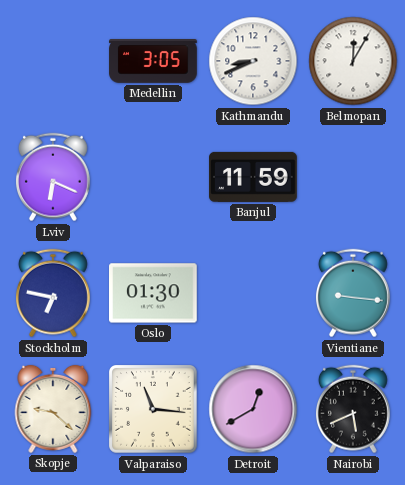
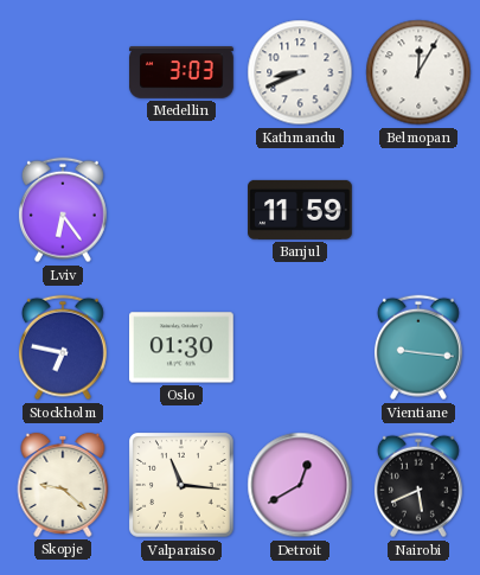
Medellin: 3:05 -> 3:03 (181, 74)
Lviv: 6:19 -> 6:24 (63, 210)
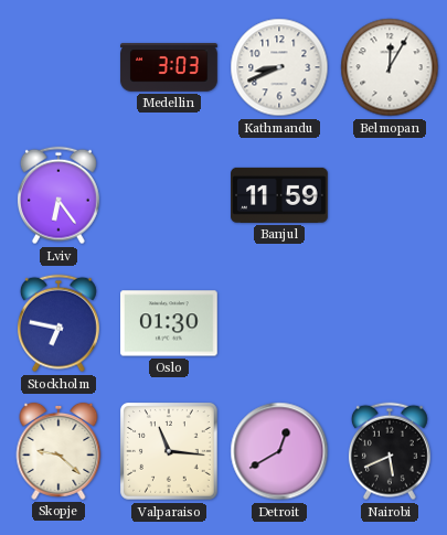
Vientiane: 9:16 -> none (418, 347)
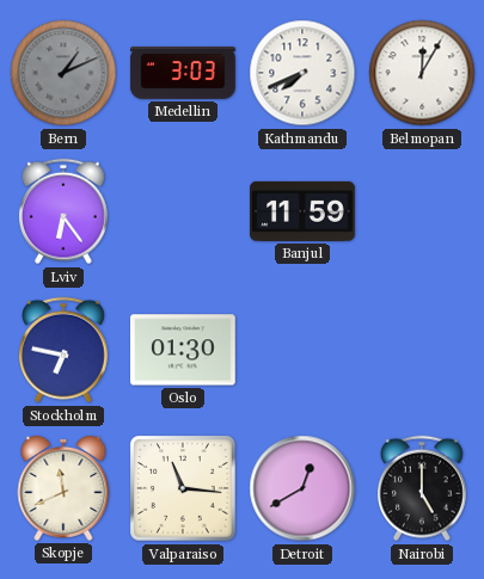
Bern: none -> 1:11 (63, 73)
Kathmandu: 8:41 -> 7:41 (302, 73)
Skopje: 9:22 -> 11:41 (63, 488)
Nairobi: 5:41 -> 5:00 (422, 488)
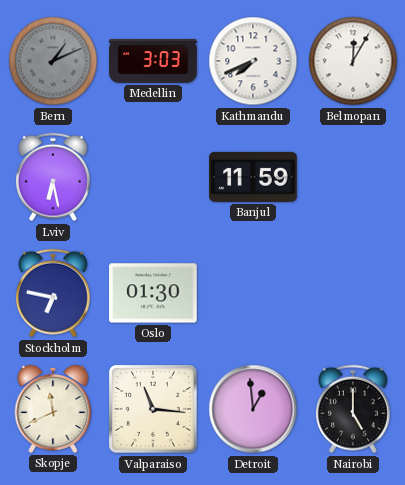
Lviv: 6:24 -> 6:28 (53, 177)
Detroit: 12:40 -> 12:59 (253, 409)
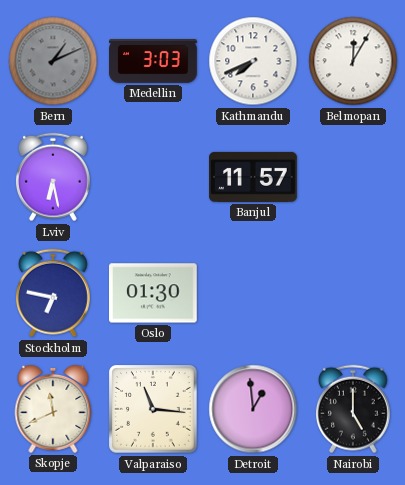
Banjul: 11:59 -> 11:57 (253, 177)
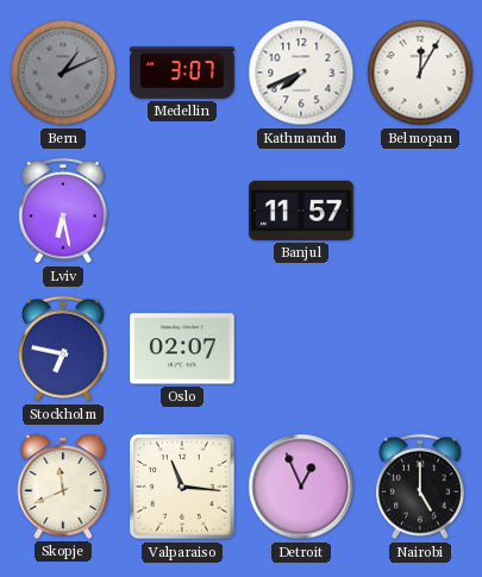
Medellin: 3:03 -> 3:07 (182, 74)
Oslo: 01:30 -> 02:07 (183, 349)
Detroit: 12:59 -> 12:56 (301, 487)
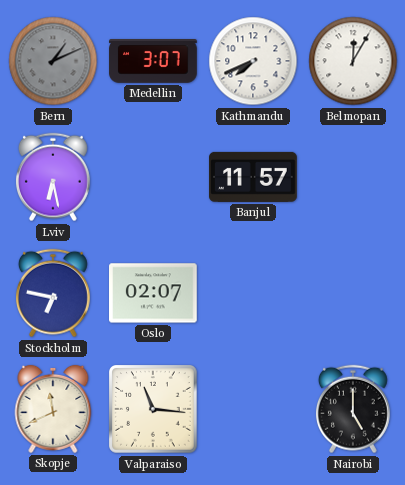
Detroit: 12:56 -> none (301, 487)
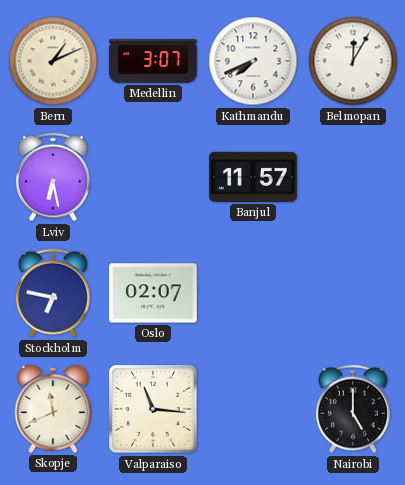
Bern dial: grey -> cream (53, 61)
